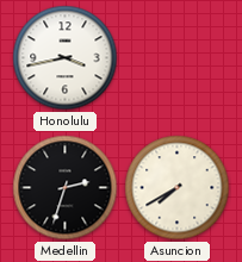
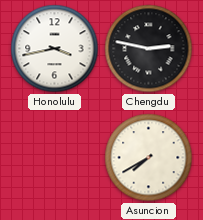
Chengdu: none -> 2:47 (149, 49)
Medellin: 2:33 -> none (66, 188)
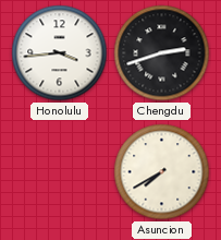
Honolulu: 3:43 -> 3:44 (60, 53)
Chengdu: 2:47 -> 2:42 (162, 53)
